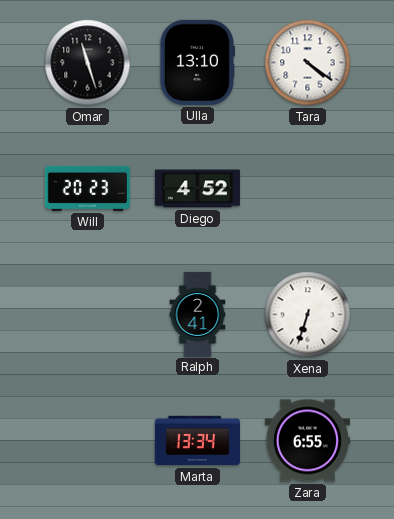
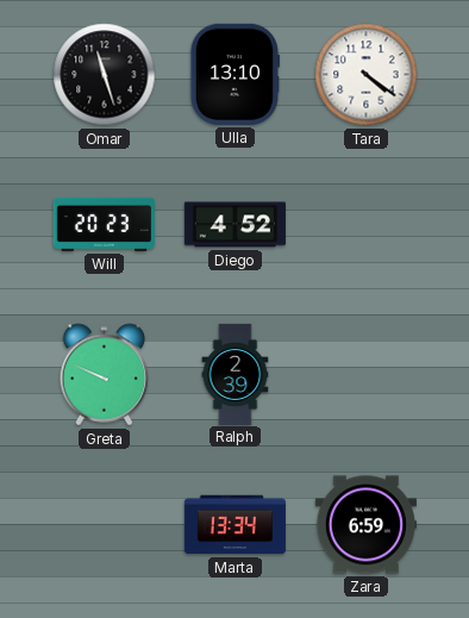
Greta: none -> 9:49 (105, 375)
Ralph: 2:41 -> 2:39 (236, 374)
Xena: 6:33 -> none (308, 315)
Zara: 6:55 -> 6:59 (365, 525)
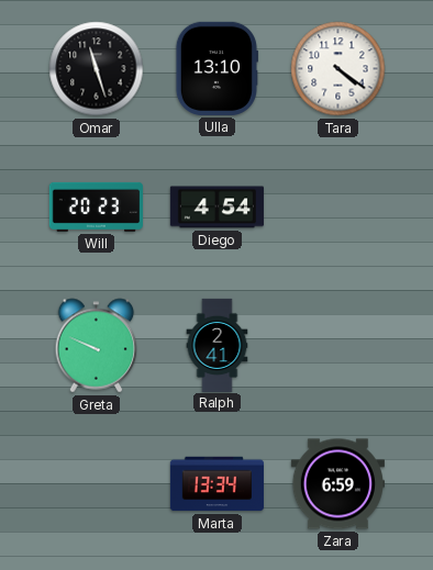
Diego: 4:52 -> 4:54 (216, 208)
Ralph: 2:39 -> 2:41 (218, 345)
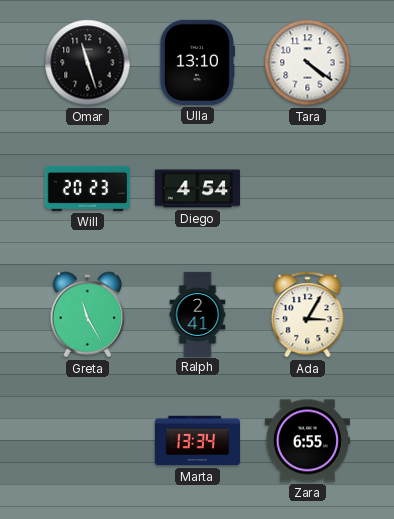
Greta: 9:49 -> 11:25 (88, 315)
Ada: none -> 3:05 (308, 315)
Zara: 6:59 -> 6:55 (307, 441)
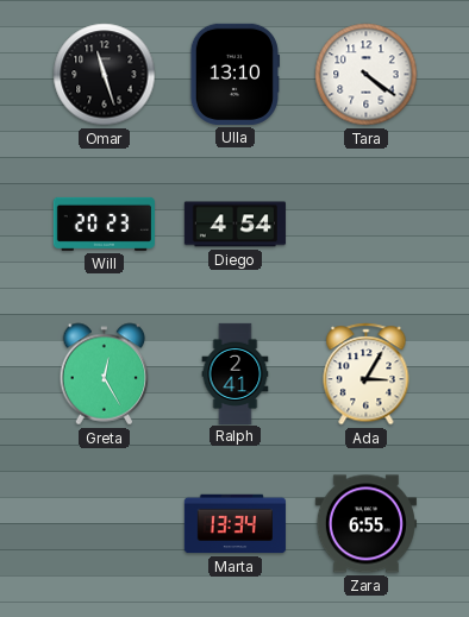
Greta: 11:25 -> 12:25 (105, 374)
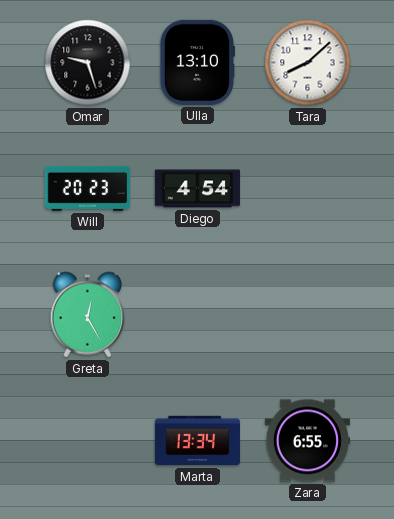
Omar: 11:27 -> 9:27 (88, 63)
Tara: 4:21 -> 8:08 (308, 63)
Ralph: 2:41 -> none (236, 373)
Ada: 3:05 -> none (367, 374)
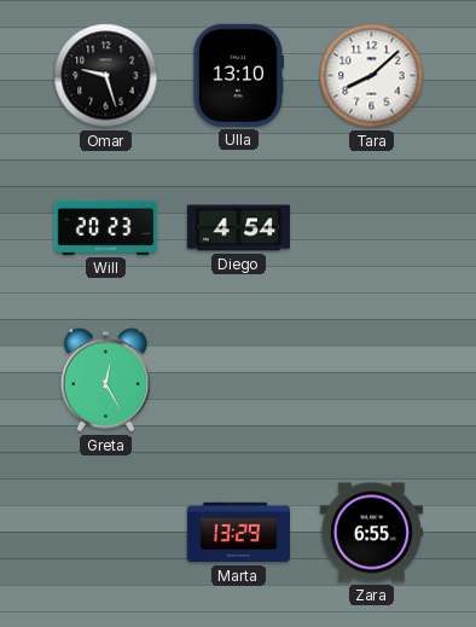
Marta: 13:34 -> 13:29 (238, 533)
